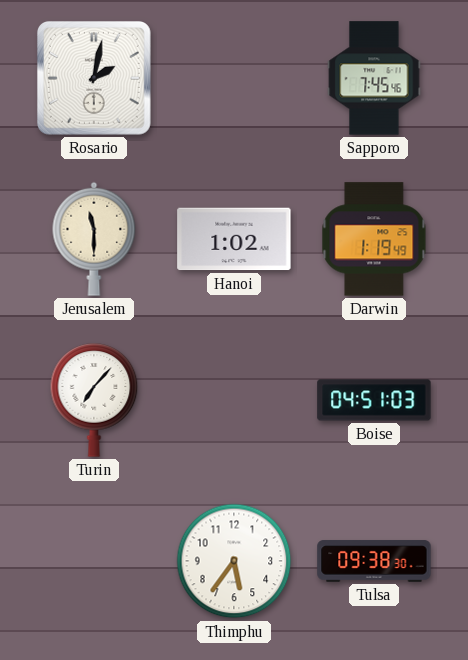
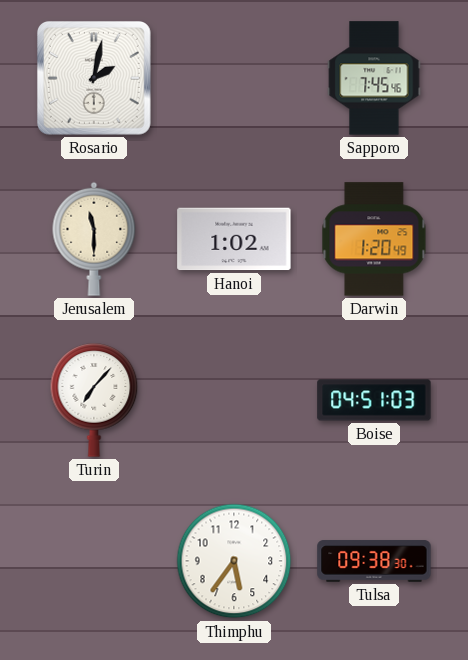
Darwin: 1:19 -> 1:20 (374, 239)
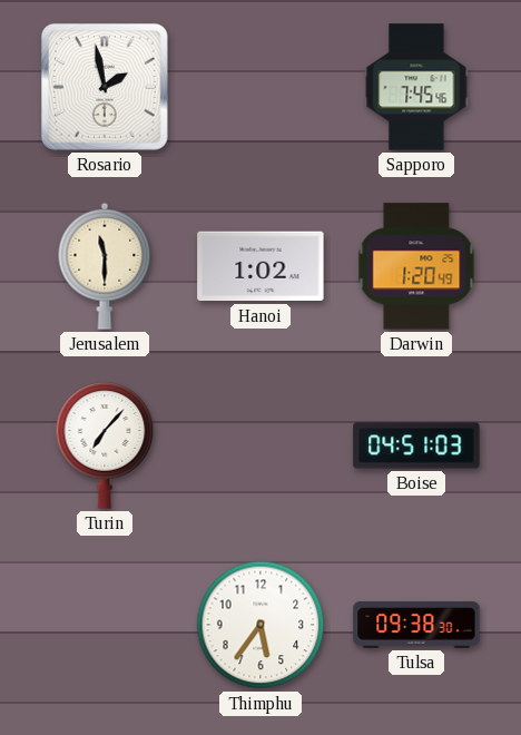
Rosario: 2:02 -> 1:58 (105, 87)
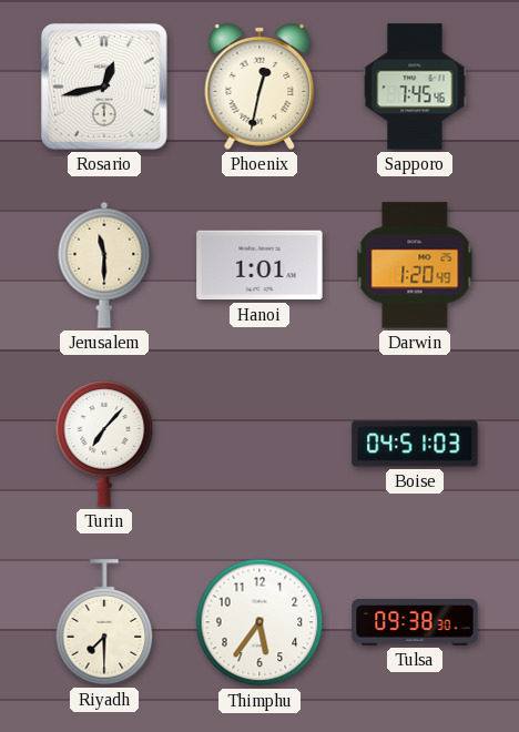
Rosario: 1:58 -> 12:43 (104, 87)
Phoenix: none -> 12:32 (259, 88)
Hanoi: 1:02 -> 1:01 (259, 265)
Riyadh: none -> 7:30 (104, 622)
